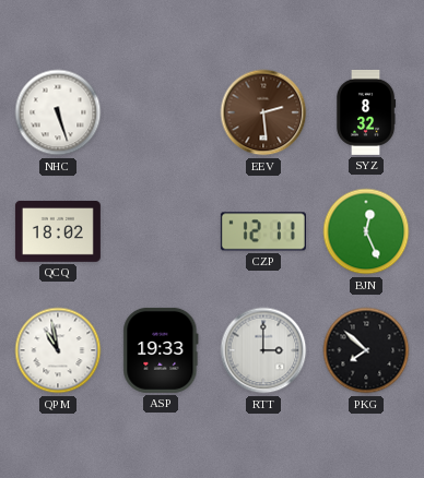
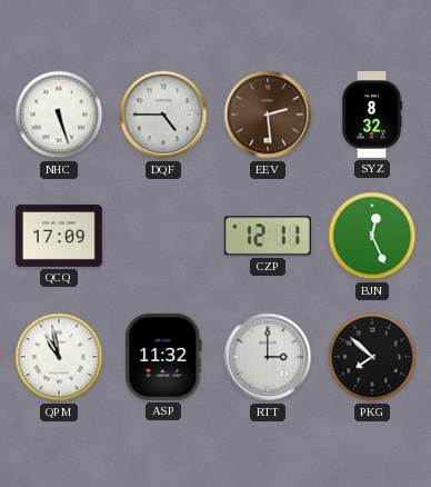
DQF: none -> 4:45 (163, 115)
QCQ: 18:02 -> 17:09 (59, 236)
ASP: 19:33 -> 11:32 (163, 357)
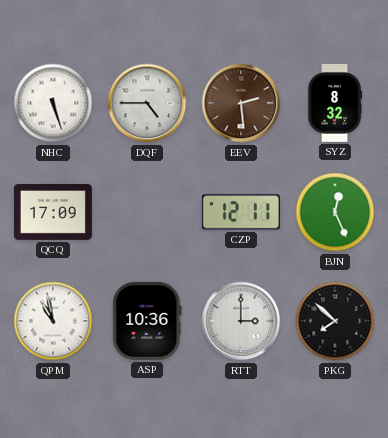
ASP: 11:32 -> 10:36 (147, 321)
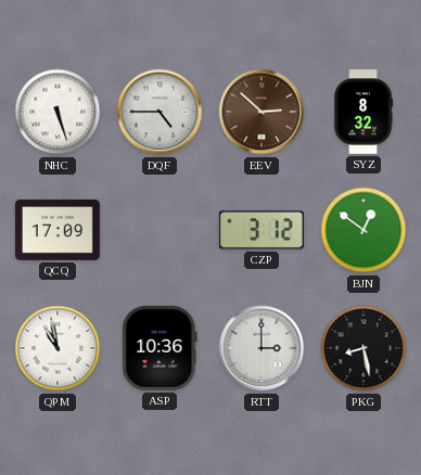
EEV: 2:29 -> 2:52 (261, 112)
CZP: 12:11 -> 3:12 (261, 230)
BJN: 12:26 -> 12:51 (363, 230)
PKG: 7:52 -> 8:28 (363, 348)
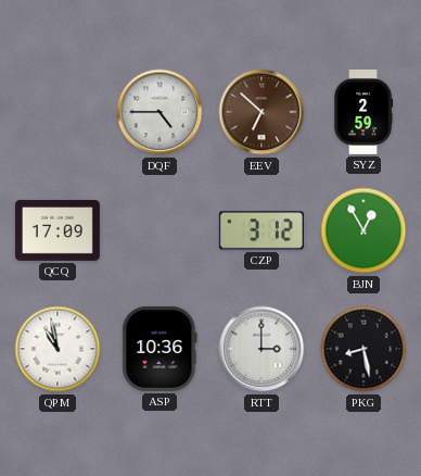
NHC: 5:27 -> none (58, 112)
EEV: 2:52 -> 6:52 (261, 112)
SYZ: 8:32 -> 2:59 (363, 112)
BJN: 12:51 -> 12:55 (363, 230)
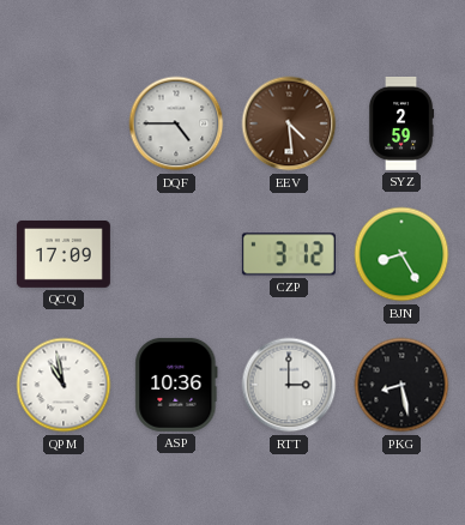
EEV: 6:52 -> 4:29 (289, 123)
BJN: 12:55 -> 8:25 (401, 254)
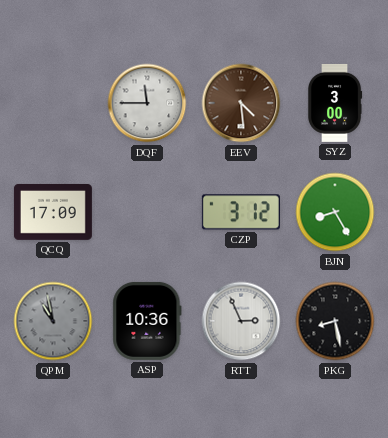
DQF: 4:45 -> 11:45 (147, 103)
SYZ: 2:59 -> 3:00 (335, 103)
QPM dial: white -> grey (53, 321)
RTT: 3:00 -> 2:56 (241, 321)
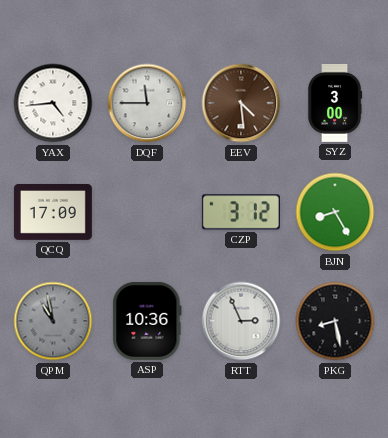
YAX: none -> 4:44 (53, 103)
